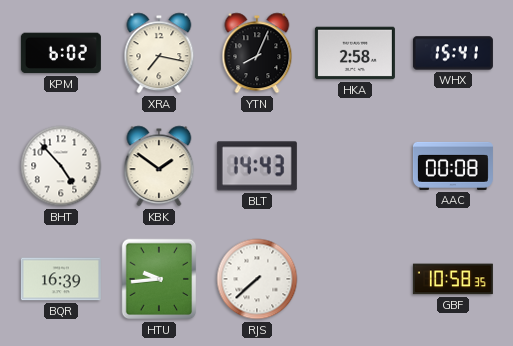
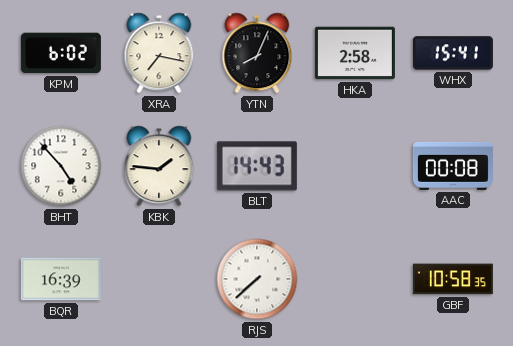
KBK: 1:51 -> 1:46 (159, 166)
HTU: 9:44 -> none (159, 279)
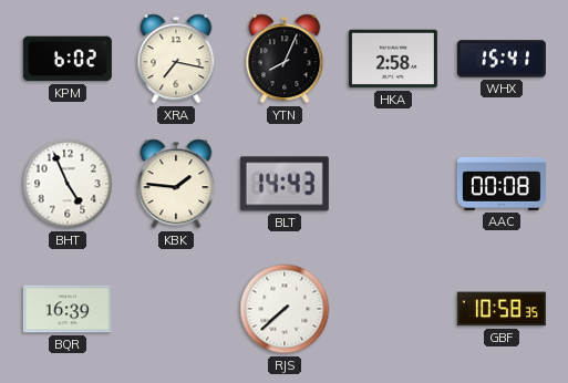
BHT: 4:53 -> 4:56 (68, 184)
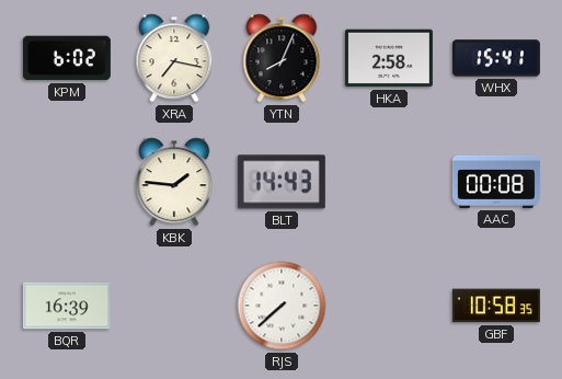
BHT: 4:56 -> none (68, 184)
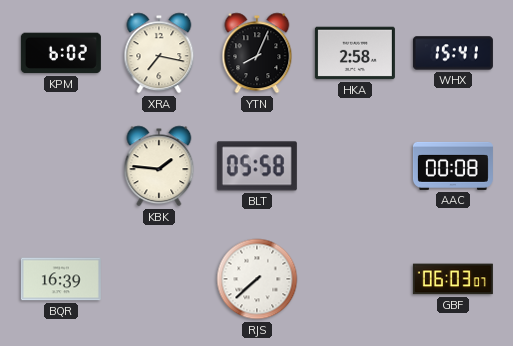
BLT: 14:43 -> 05:58 (257, 166)
GBF: 10:58 -> 06:03 (453, 279)
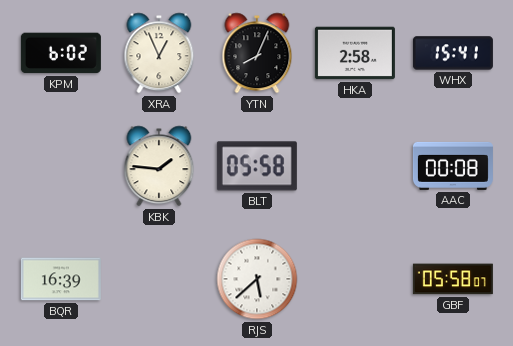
XRA: 7:17 -> 12:56 (159, 53)
RJS: 7:38 -> 5:38 (257, 279)
GBF: 06:03 -> 05:58 (453, 279)
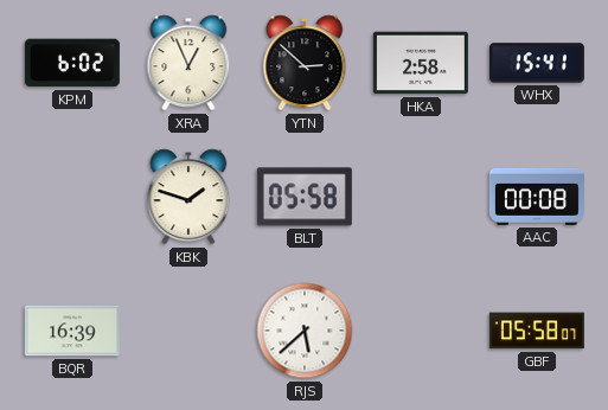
YTN: 8:04 -> 2:52 (305, 63)
KBK: 1:46 -> 1:48 (188, 197)
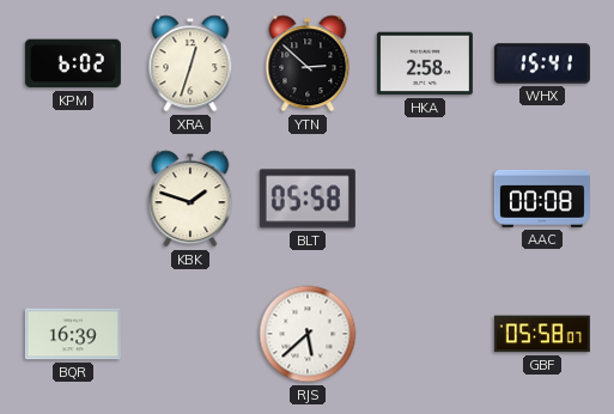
XRA: 12:56 -> 12:33 (190, 63)
